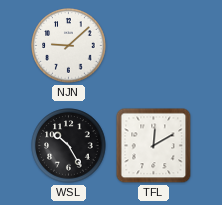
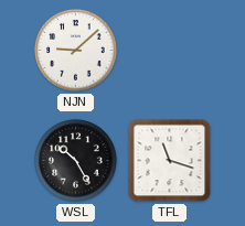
TFL: 12:10 -> 11:18 (170, 161)
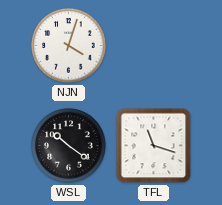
NJN: 9:08 -> 4:03 (69, 46)
WSL: 10:25 -> 10:21 (69, 146)
